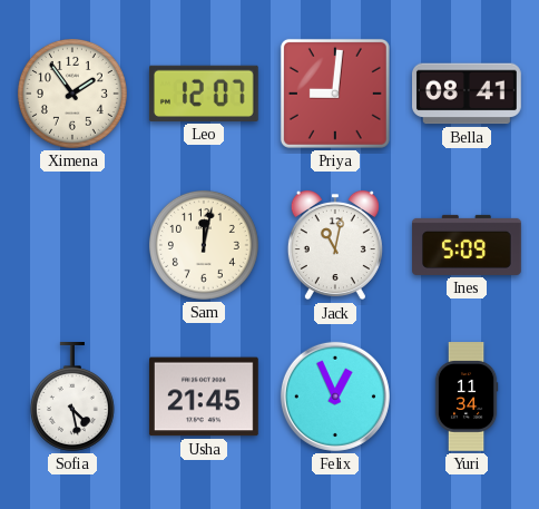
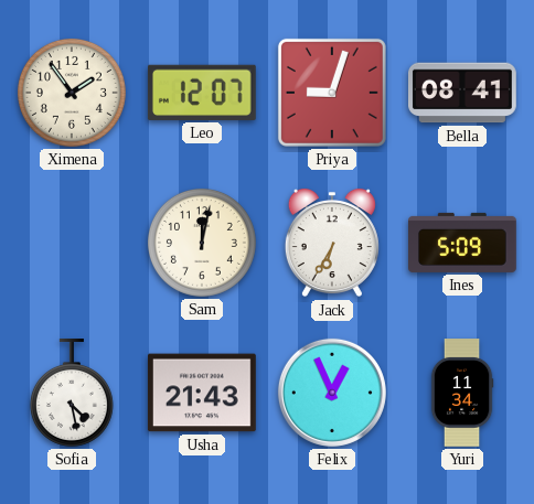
Priya: 9:01 -> 9:03 (332, 93)
Jack: 11:02 -> 6:35 (332, 243)
Usha: 21:45 -> 21:43 (202, 393)
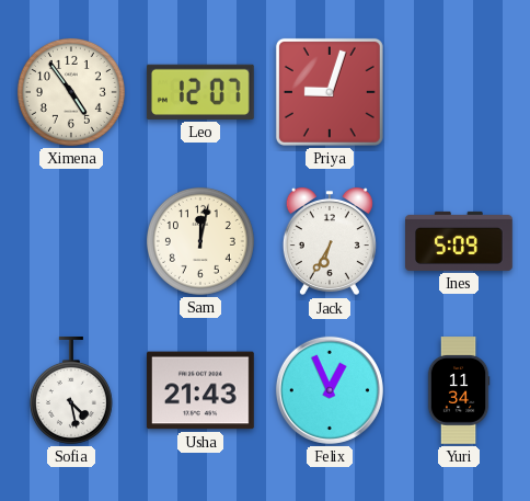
Ximena: 1:54 -> 4:54 (71, 92)
Bella: 08:41 -> none (463, 93)
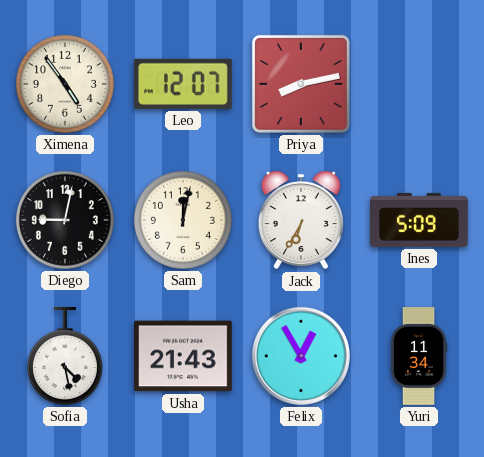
Priya: 9:03 -> 8:13 (301, 84)
Diego: none -> 9:02 (65, 220)
Felix: 12:56 -> 12:55 (301, 356)
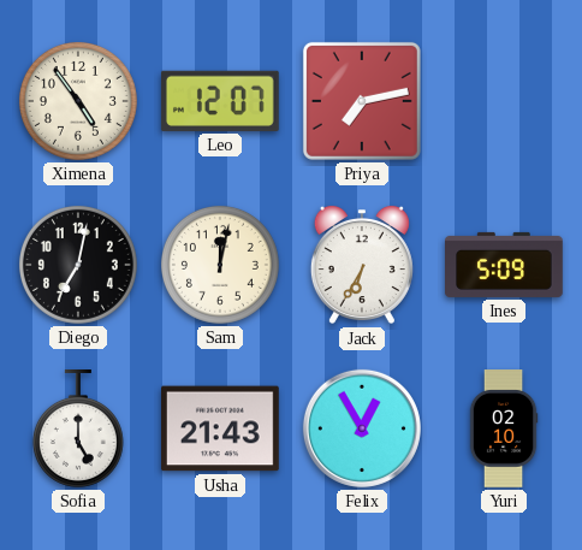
Priya: 8:13 -> 7:13 (362, 101)
Diego: 9:02 -> 7:02 (78, 265)
Sofia: 4:28 -> 5:00 (78, 430)
Yuri: 11:34 -> 02:10 (504, 428)
